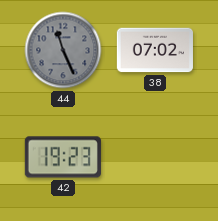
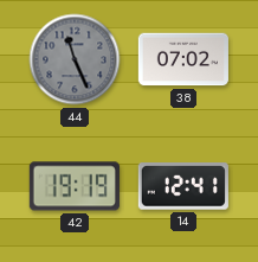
42: 19:23 -> 19:19 (75, 186)
14: none -> 12:41 (183, 186)
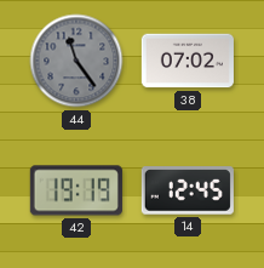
44: 11:26 -> 11:24 (76, 61)
14: 12:41 -> 12:45 (188, 190)
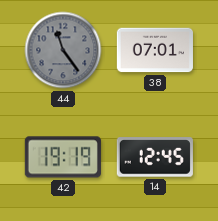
38: 07:02 -> 07:01 (154, 50)
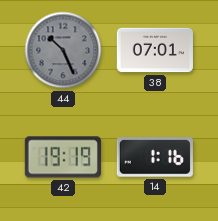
44: 11:24 -> 10:26 (63, 50)
14: 12:45 -> 1:16 (155, 157)
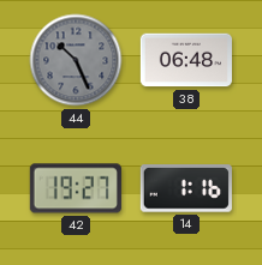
38: 07:01 -> 06:48 (185, 60)
42: 19:19 -> 19:27 (76, 188)
